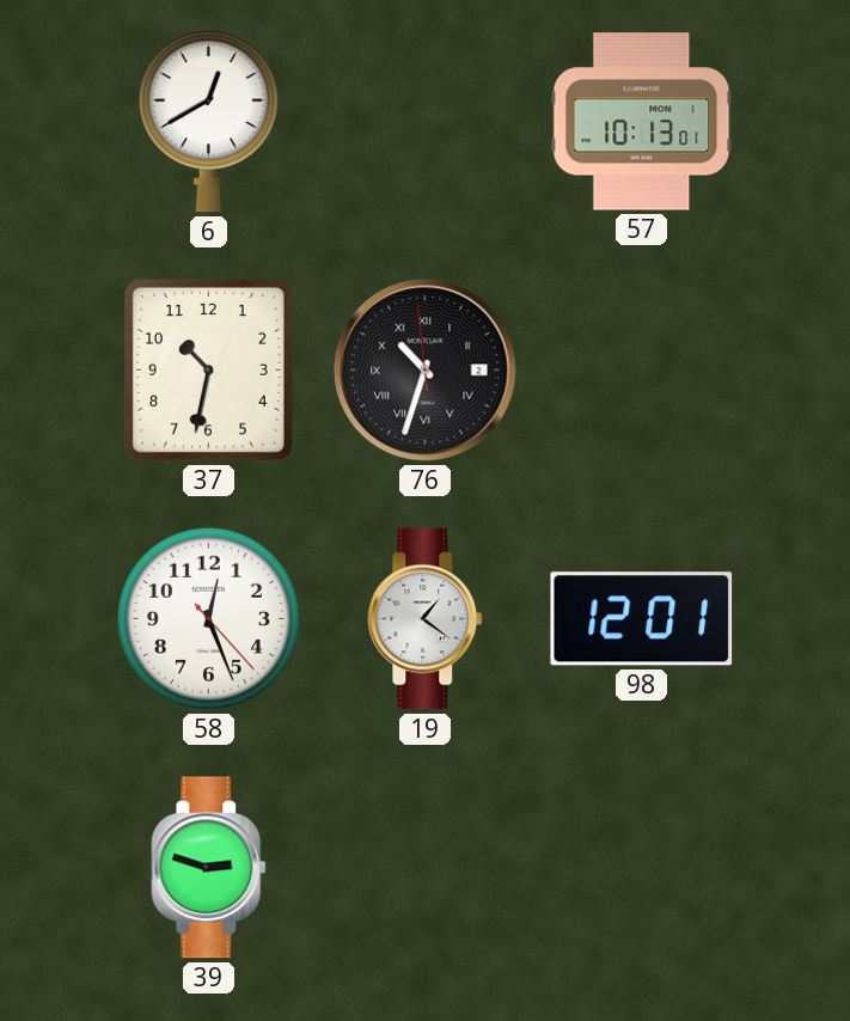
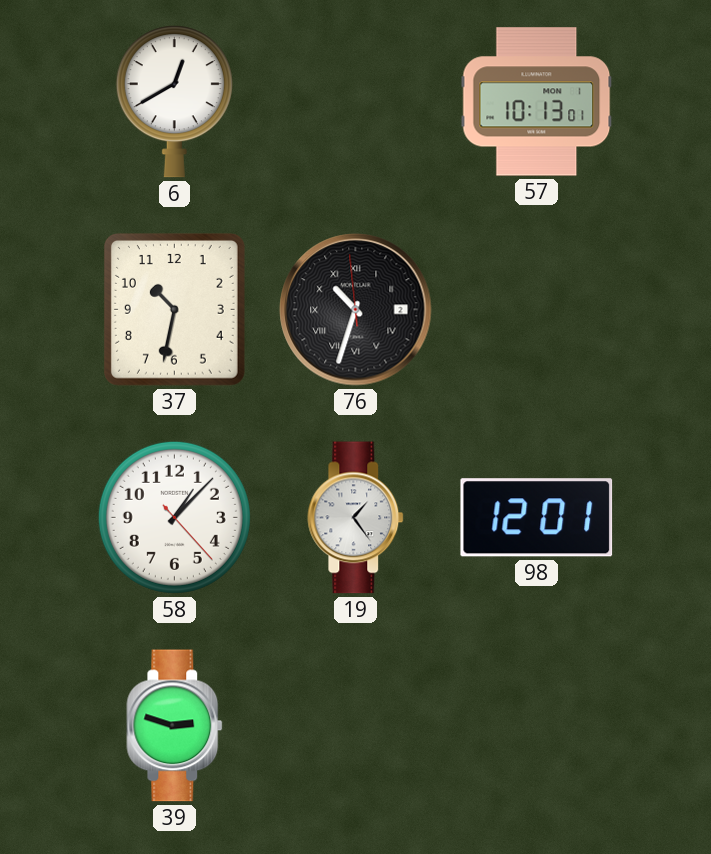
58: 12:26 -> 1:07 (174, 517)
19: 1:21 -> 1:24 (356, 518)
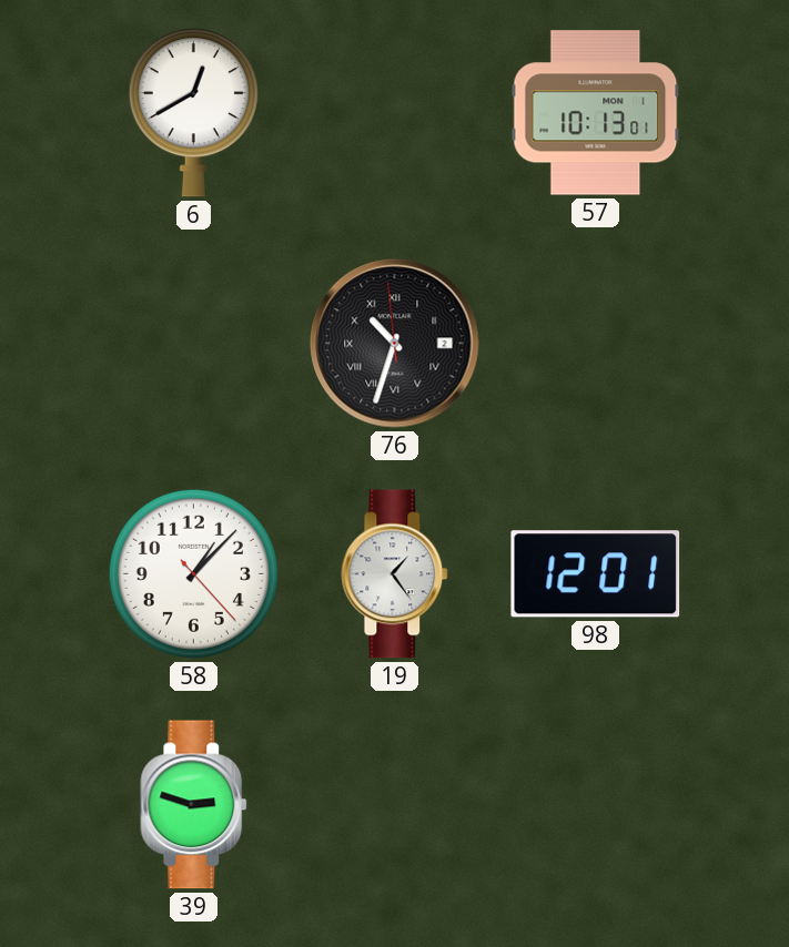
37: 10:32 -> none (174, 309)
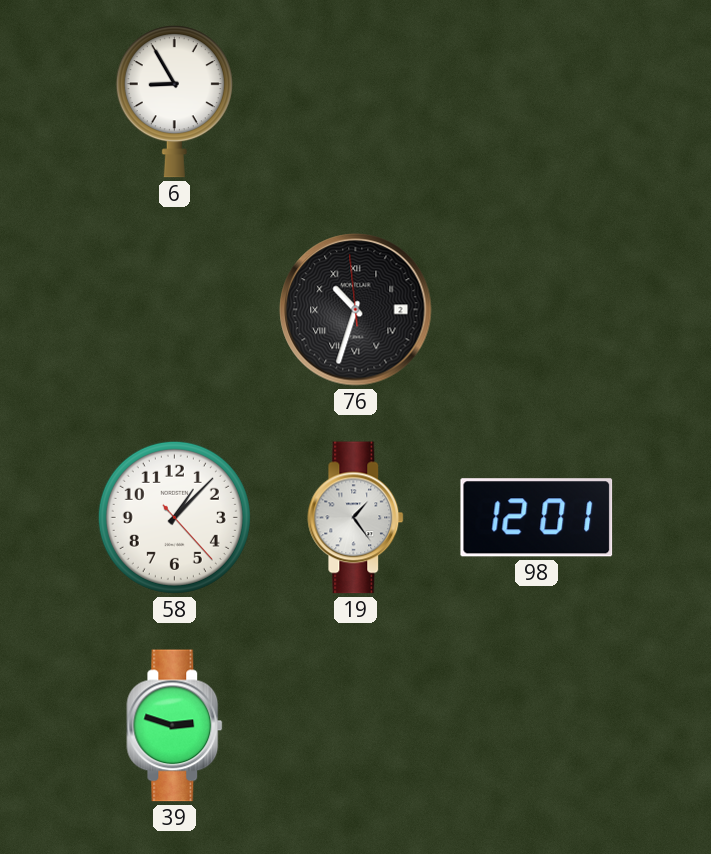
6: 12:40 -> 8:55 (174, 102)
57: 10:13 -> none (596, 113)
